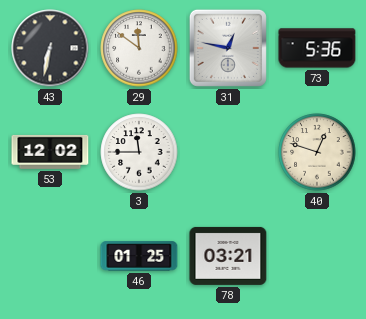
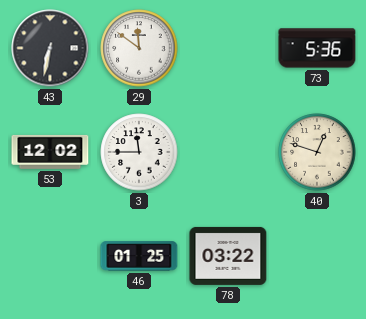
31: 12:47 -> none (228, 48)
78: 03:21 -> 03:22 (228, 256)
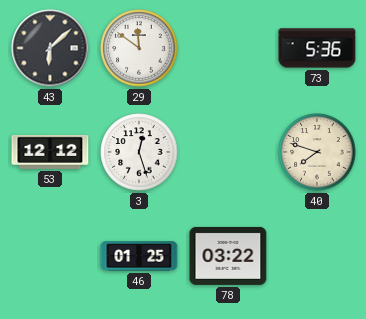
43: 6:32 -> 6:08 (50, 48)
53: 12:02 -> 12:12 (50, 152)
3: 11:45 -> 12:27 (139, 152)
40: 12:48 -> 7:48 (317, 152)
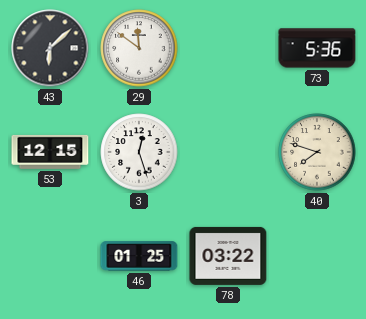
53: 12:12 -> 12:15 (50, 152)
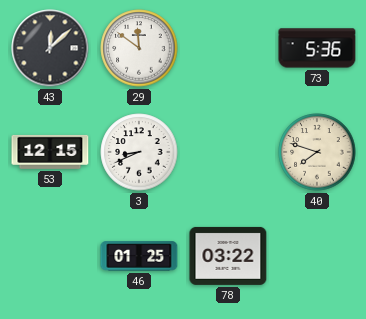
43: 6:08 -> 12:08 (50, 48)
3: 12:27 -> 8:41 (139, 152)
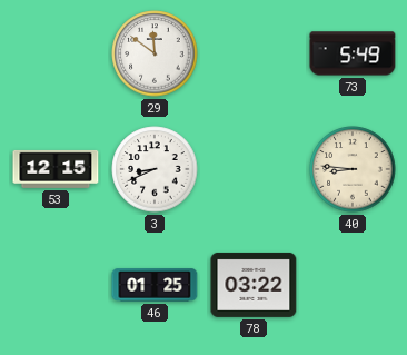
43: 12:08 -> none (50, 48)
73: 5:36 -> 5:49 (353, 53)
40: 7:48 -> 8:46 (353, 169)
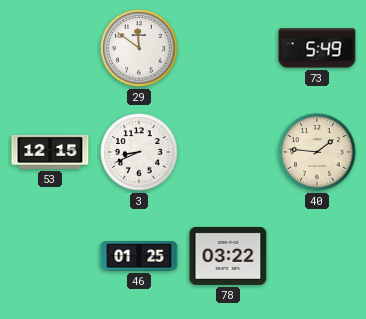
40: 8:46 -> 1:46 (317, 152)
